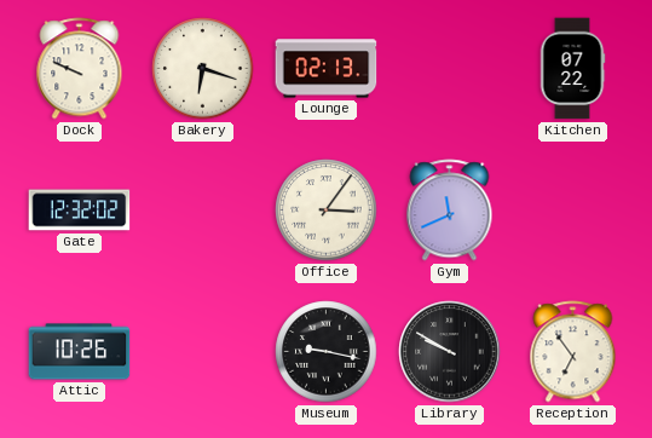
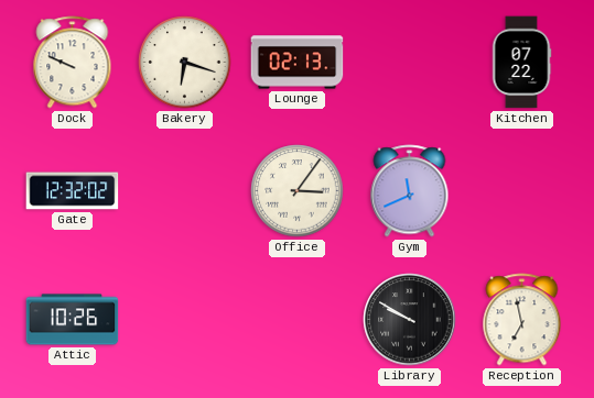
Museum: 9:17 -> none (327, 352)
Reception: 6:54 -> 6:58 (522, 320)
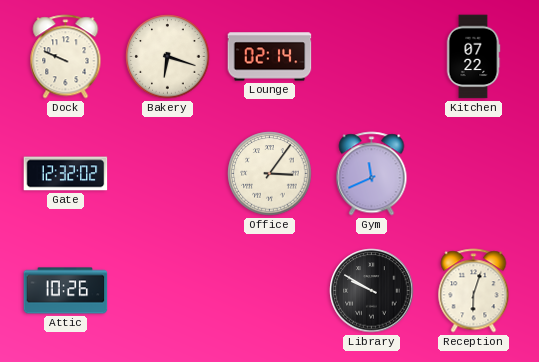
Lounge: 02:13 -> 02:14 (270, 57)
Reception: 6:58 -> 6:03 (474, 291)
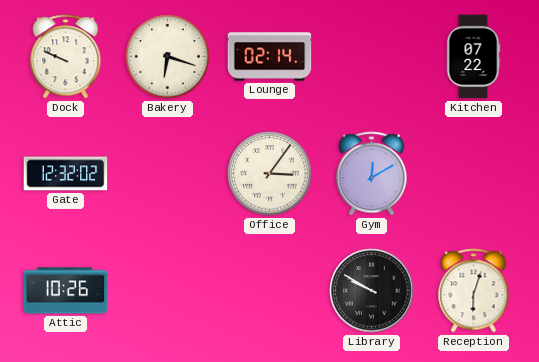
Gym: 11:41 -> 12:10 (372, 174)
